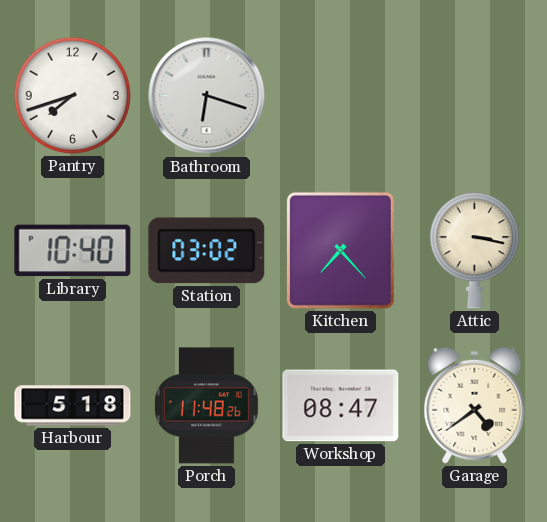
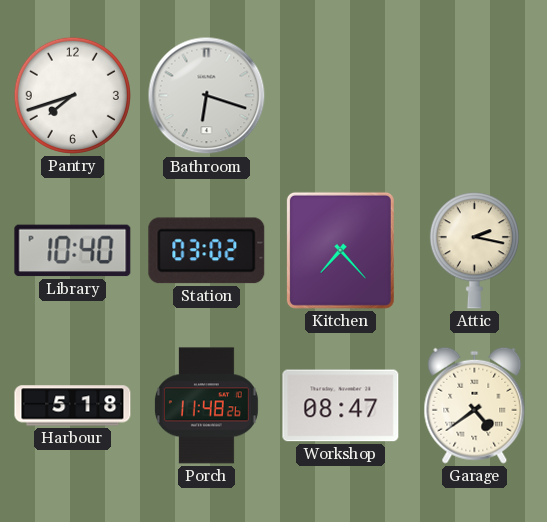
Attic: 3:17 -> 2:17 (474, 251)
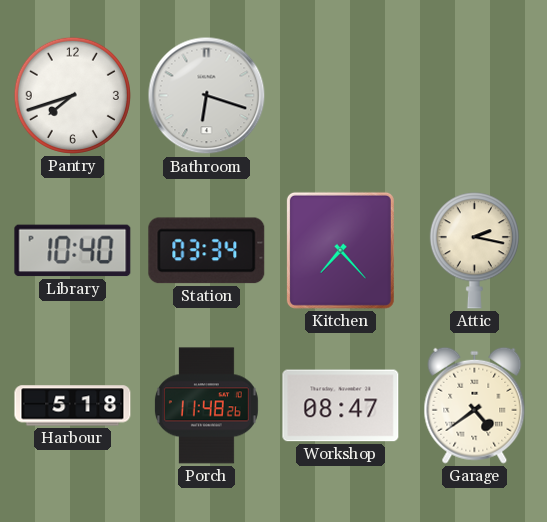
Station: 03:02 -> 03:34 (207, 251)
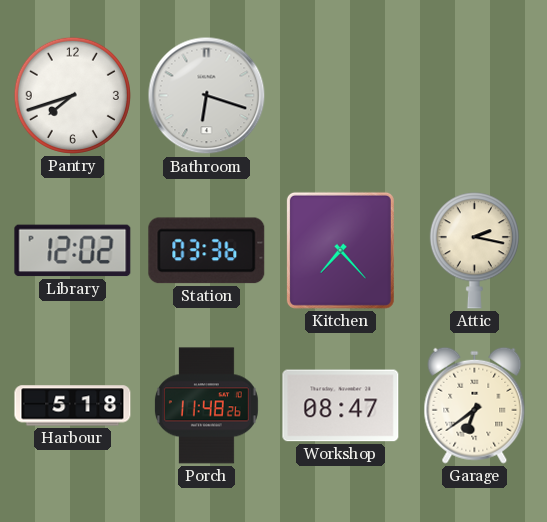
Library: 10:40 -> 12:02 (73, 251)
Station: 03:34 -> 03:36 (207, 251)
Garage: 4:39 -> 6:39 (475, 405)
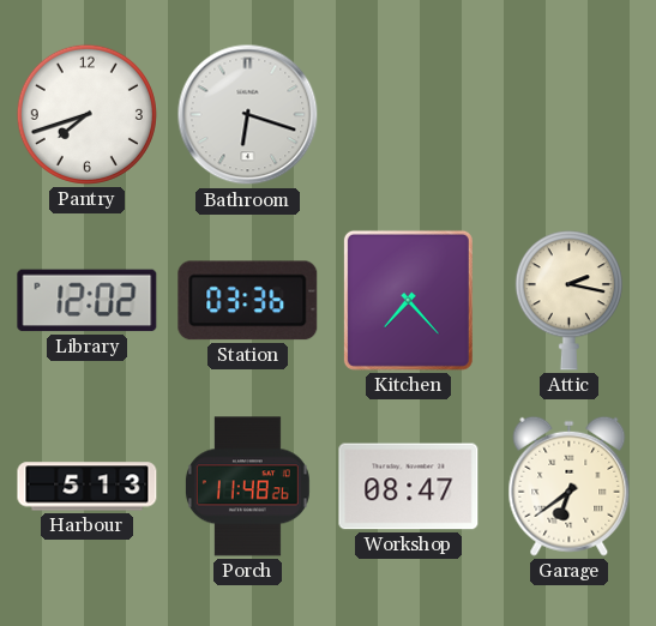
Harbour: 5:18 -> 5:13 (88, 487)
